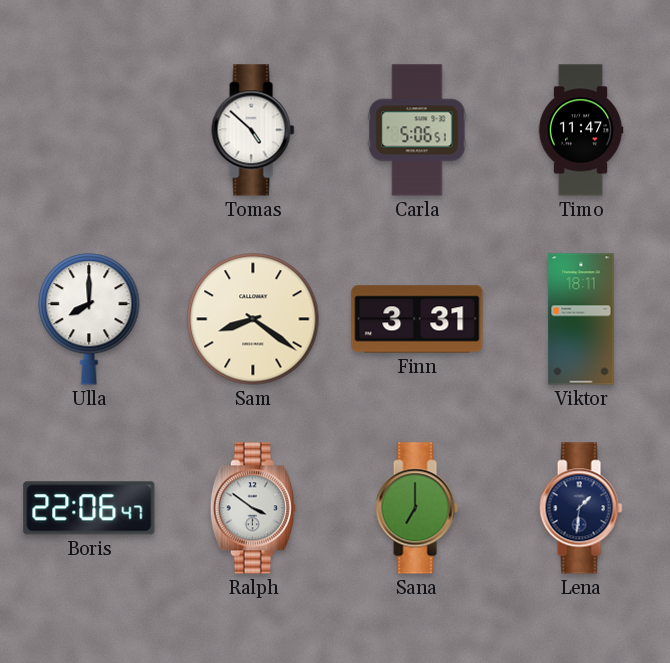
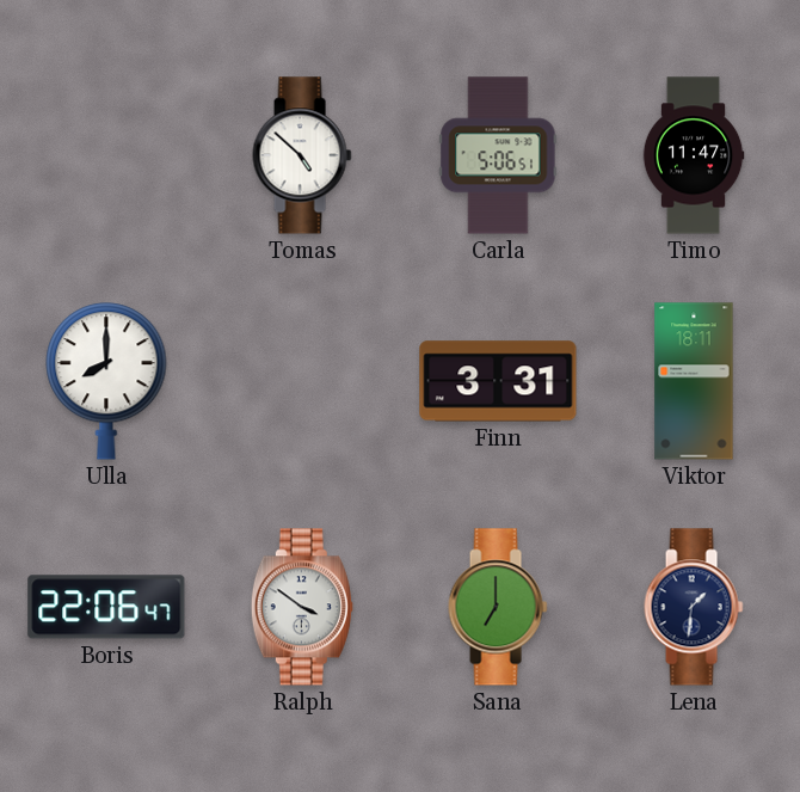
Sam: 8:21 -> none (253, 319)
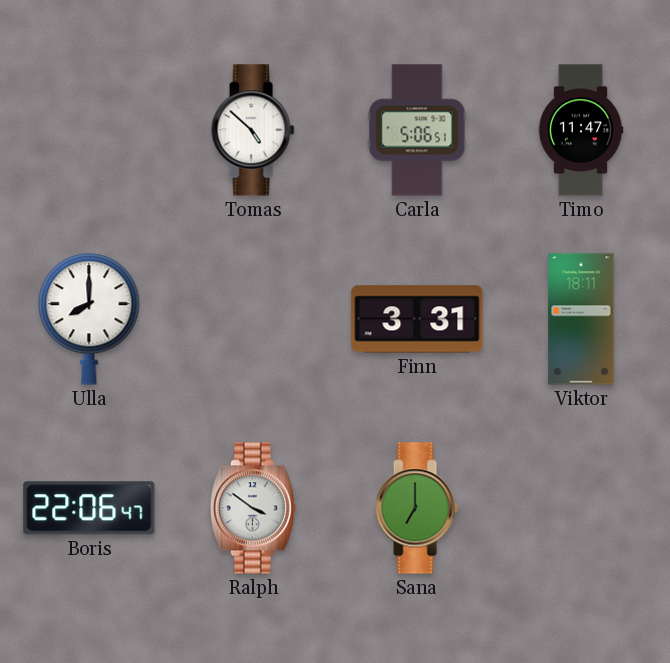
Lena: 1:31 -> none (694, 607)
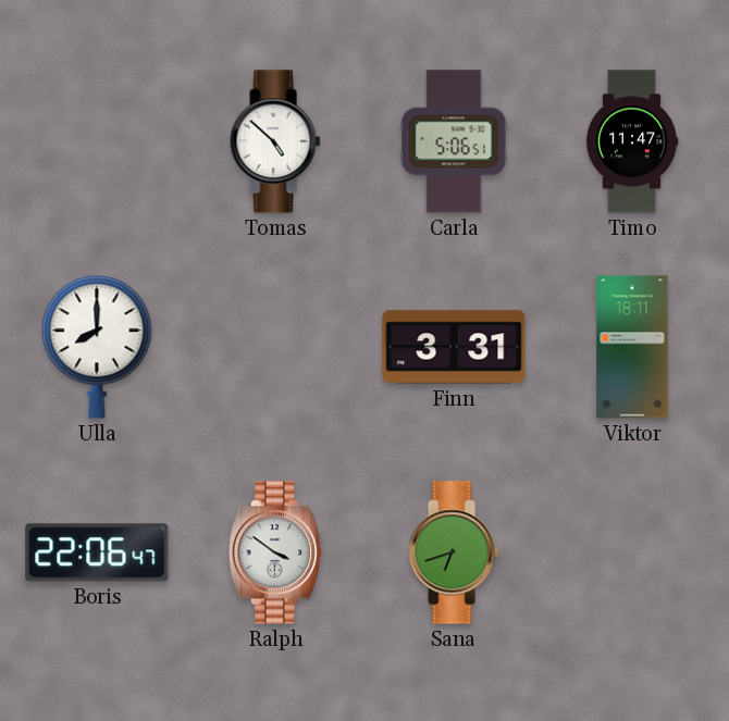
Sana: 7:00 -> 6:42 (454, 552)
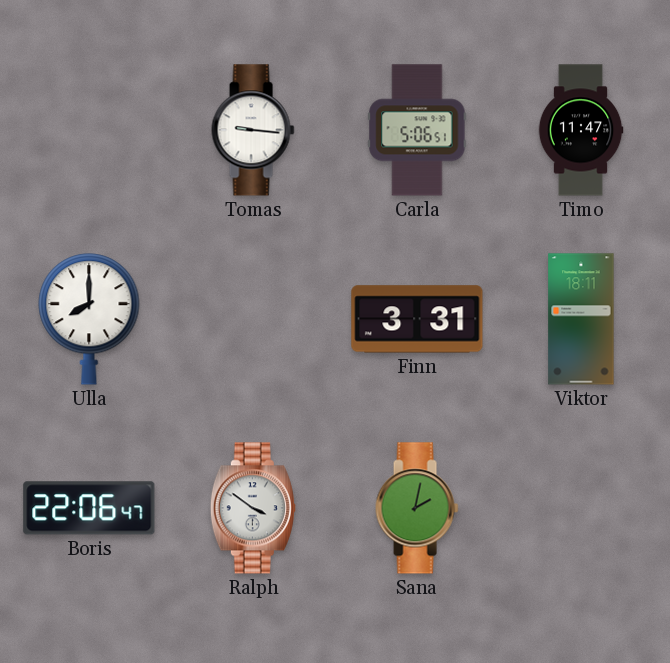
Tomas: 4:52 -> 9:16 (253, 130)
Sana: 6:42 -> 2:02 (417, 508)
